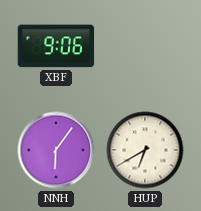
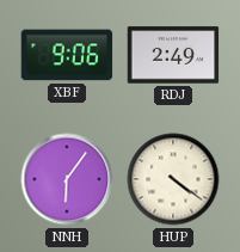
RDJ: none -> 2:49 (173, 55)
HUP: 6:40 -> 4:21 (173, 179)
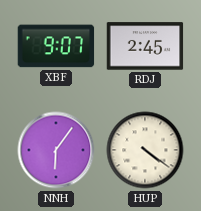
XBF: 9:06 -> 9:07 (56, 46)
RDJ: 2:49 -> 2:45 (145, 46)
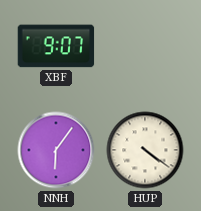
RDJ: 2:45 -> none (145, 46)
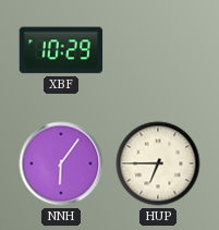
XBF: 9:07 -> 10:29 (61, 50)
HUP: 4:21 -> 6:45 (158, 164)
